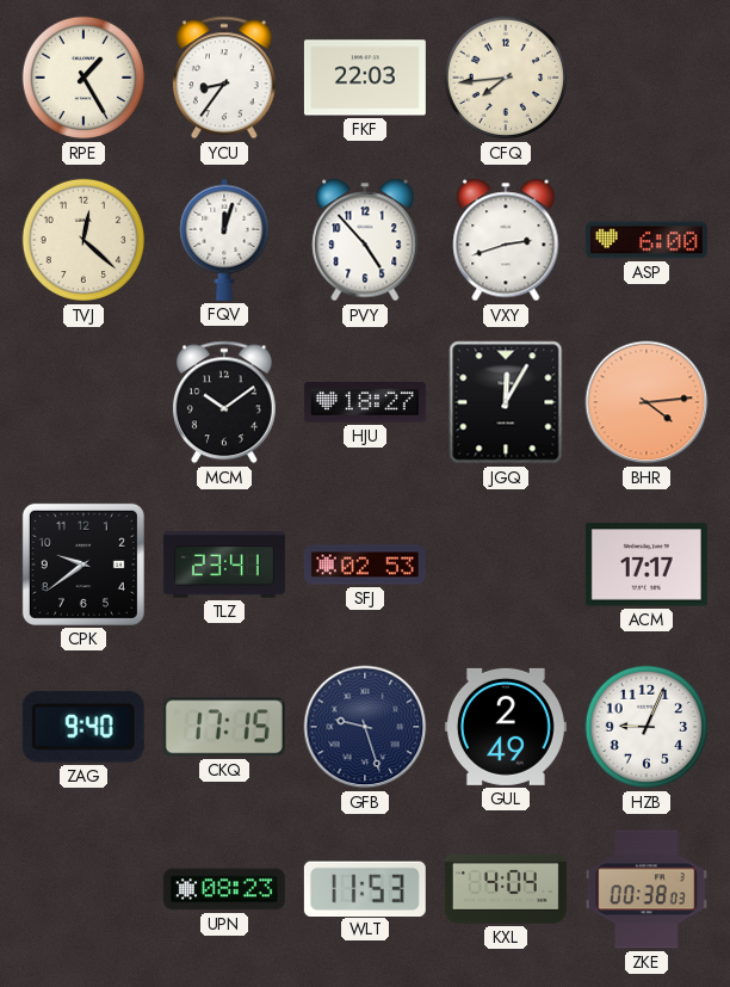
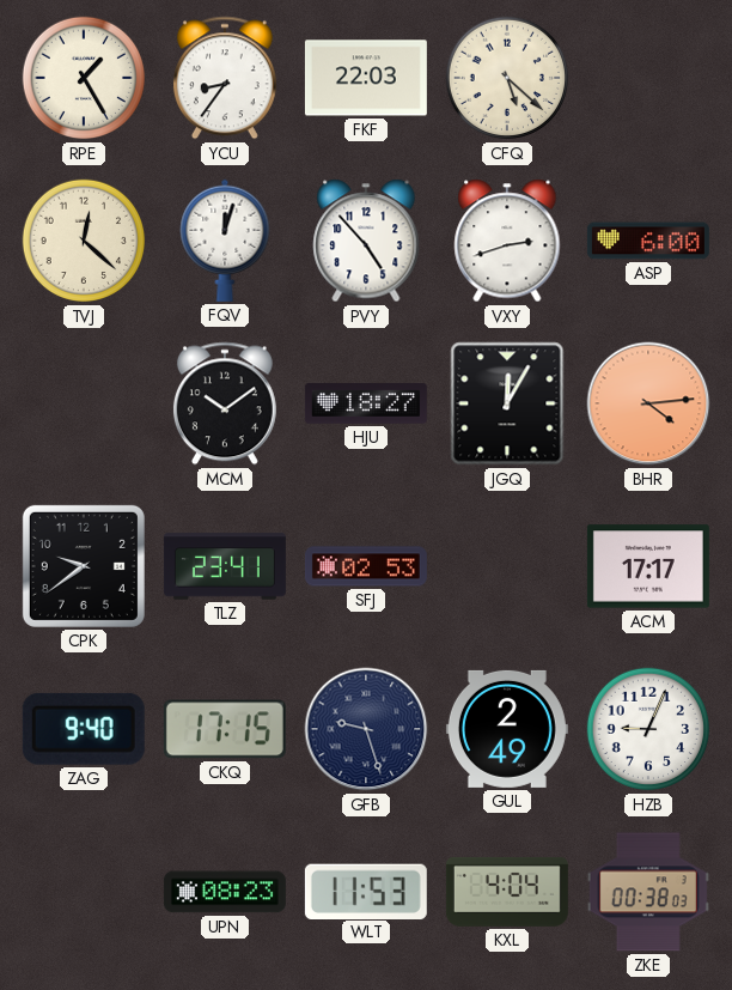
CFQ: 7:44 -> 5:22 (507, 78)
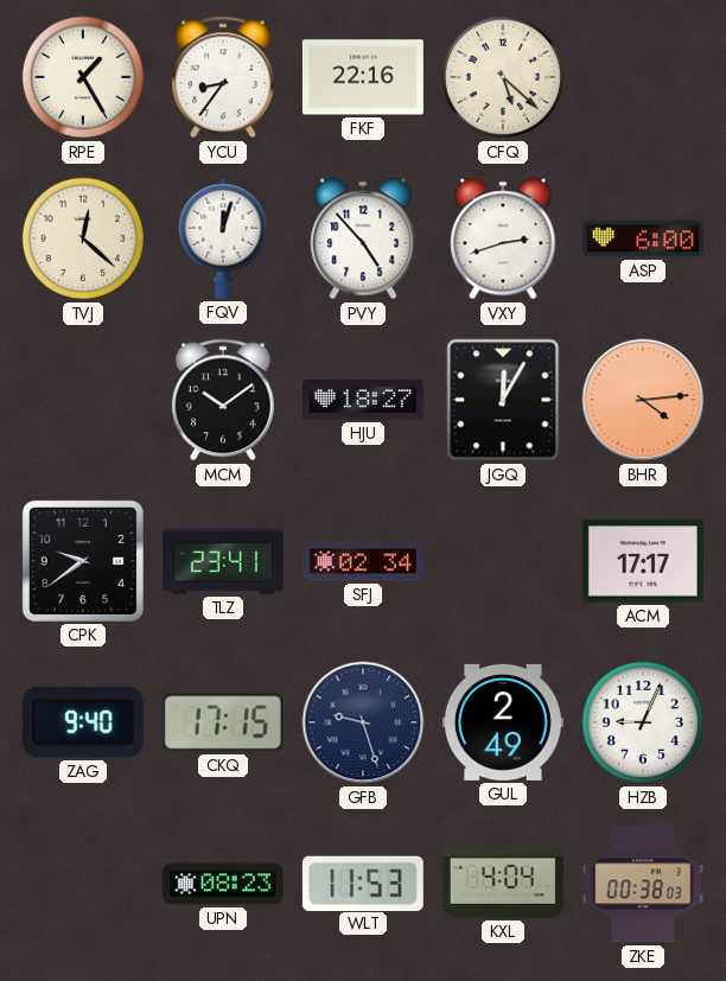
FKF: 22:03 -> 22:16 (363, 77)
SFJ: 02:53 -> 02:34 (363, 561)
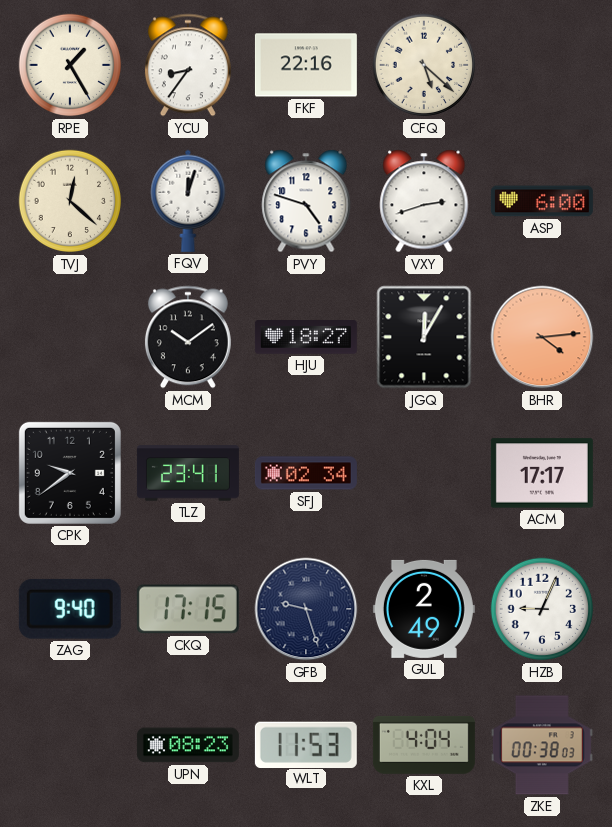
PVY: 4:53 -> 4:48 (306, 201)
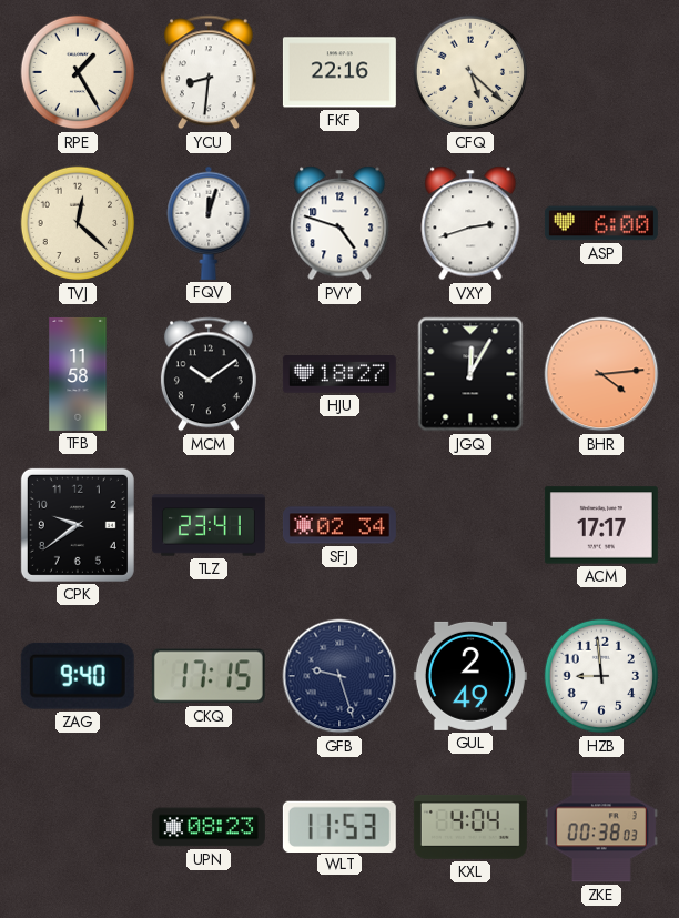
YCU: 8:36 -> 8:31 (209, 72)
TFB: none -> 11:58 (78, 374)
HZB: 9:04 -> 8:59 (601, 676)
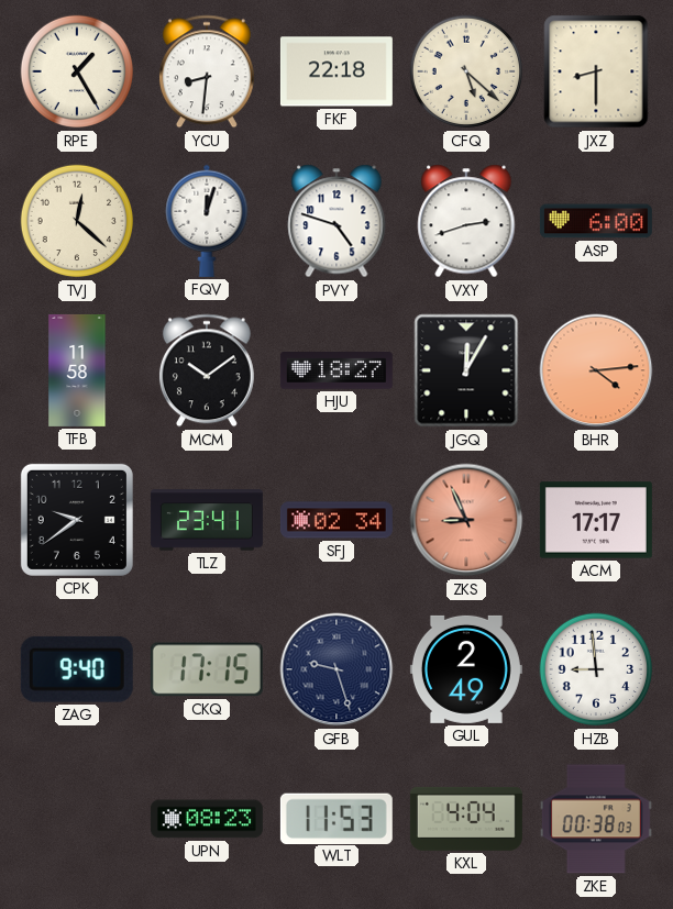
FKF: 22:16 -> 22:18 (336, 71)
JXZ: none -> 8:30 (596, 71)
ZKS: none -> 8:56 (466, 520)
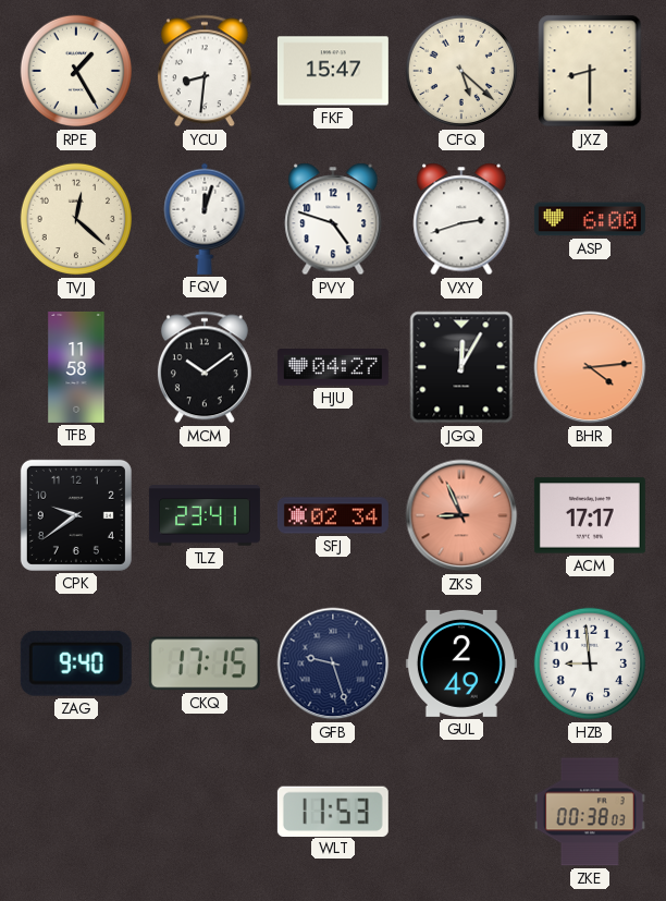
FKF: 22:18 -> 15:47 (333, 71)
HJU: 18:27 -> 04:27 (333, 367)
UPN: 08:23 -> none (207, 819)
KXL: 4:04 -> none (466, 819)
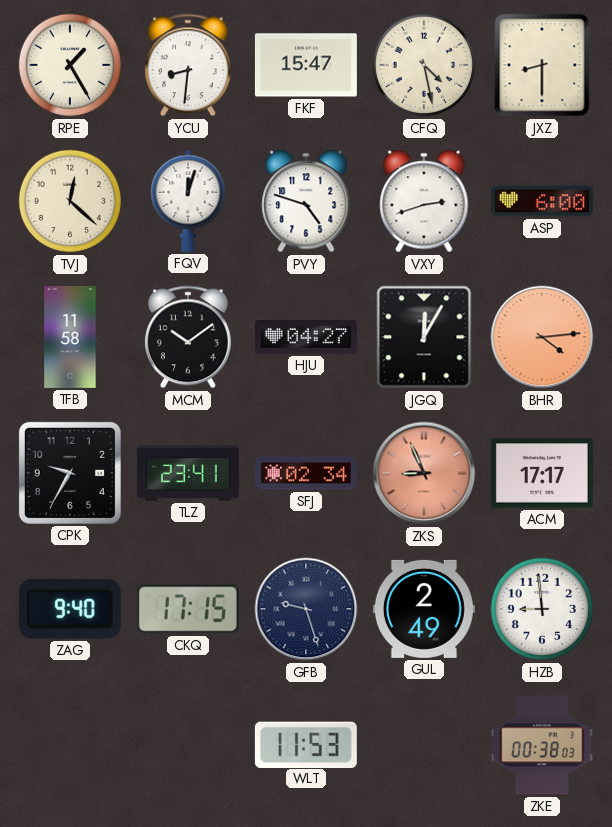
CFQ: 5:22 -> 4:28 (424, 65)
CPK: 9:39 -> 9:35 (70, 473)
